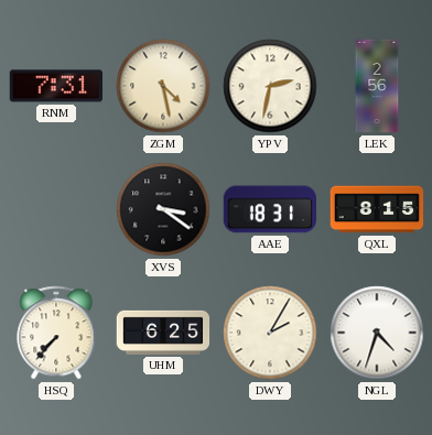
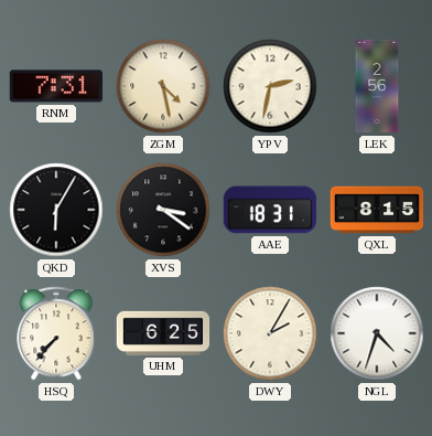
QKD: none -> 6:05 (56, 210)
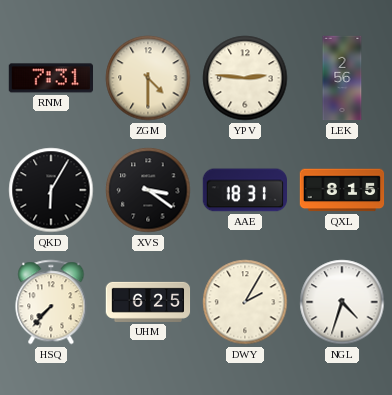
ZGM: 4:28 -> 4:30 (148, 78)
YPV: 2:32 -> 2:46 (245, 78)
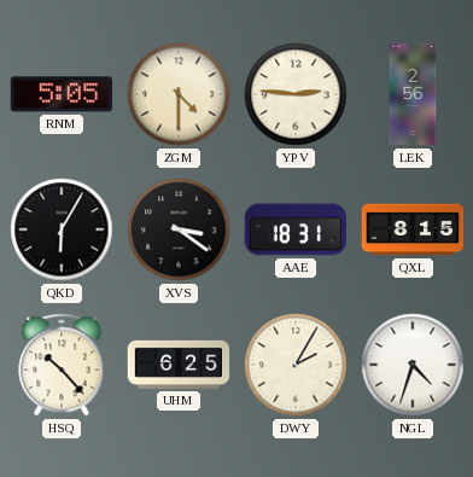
RNM: 7:31 -> 5:05 (60, 94)
HSQ: 7:37 -> 10:23 (62, 365)
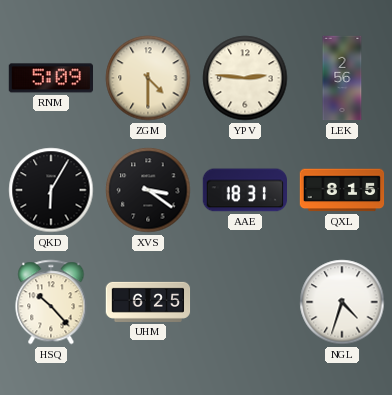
RNM: 5:05 -> 5:09 (50, 78)
DWY: 2:05 -> none (296, 365)
